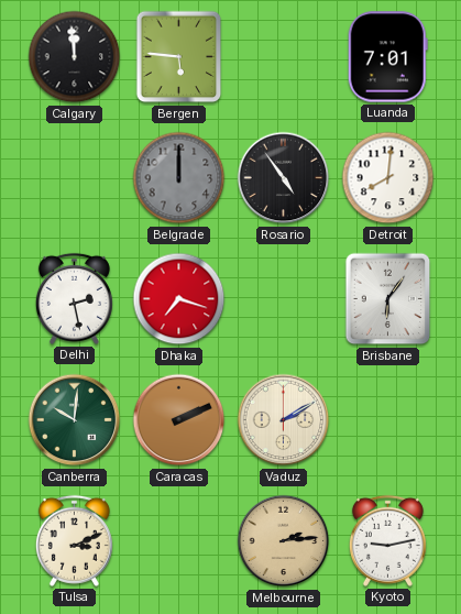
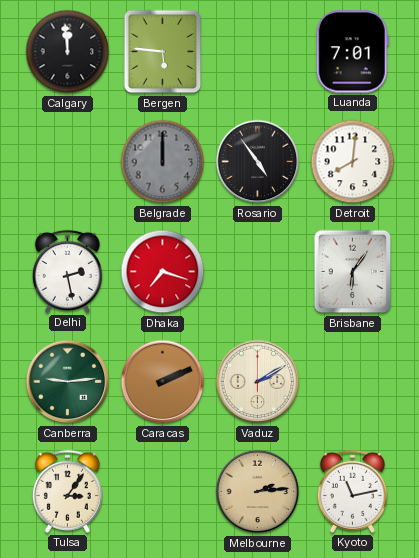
Canberra: 10:01 -> 9:14 (68, 382)
Tulsa: 3:11 -> 3:06 (67, 491)
Kyoto: 9:13 -> 11:13 (352, 491)
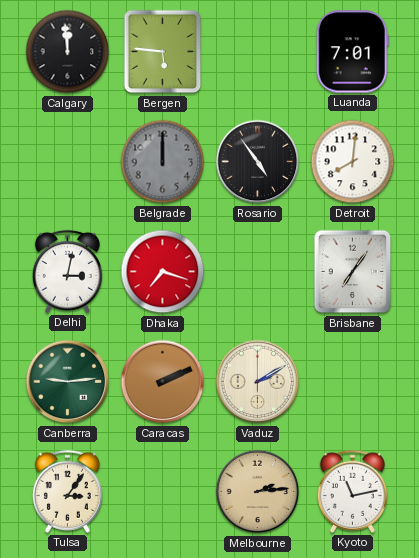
Delhi: 2:28 -> 3:02 (67, 271)
Brisbane: 6:06 -> 7:06 (353, 272)
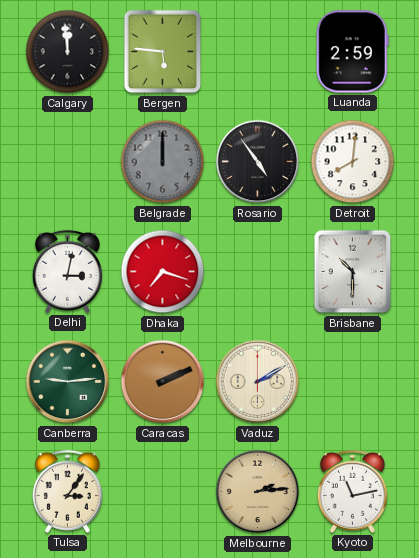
Luanda: 7:01 -> 2:59 (352, 52)
Brisbane: 7:06 -> 10:30 (353, 272)
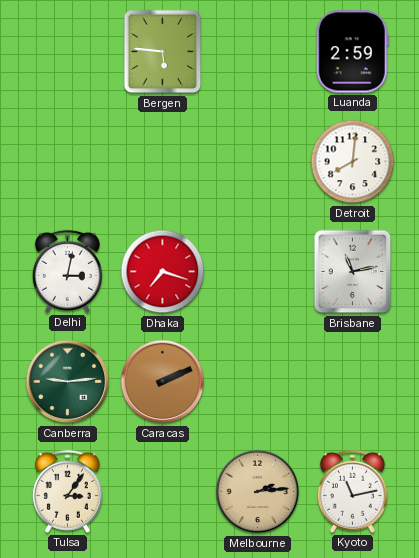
Calgary: 11:59 -> none (68, 52)
Belgrade: 12:00 -> none (163, 162)
Rosario: 4:54 -> none (258, 162)
Brisbane: 10:30 -> 11:13 (353, 272)
Vaduz: 2:10 -> none (258, 382)
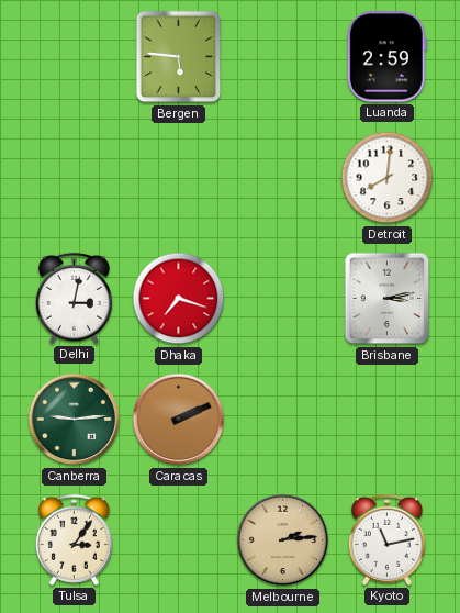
Brisbane: 11:13 -> 3:13 (388, 299)
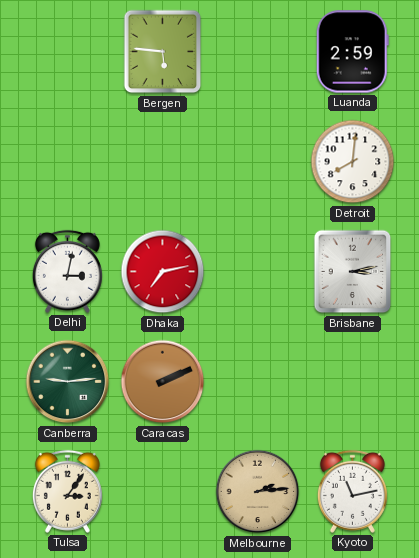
Dhaka: 7:18 -> 7:13 (163, 272)
